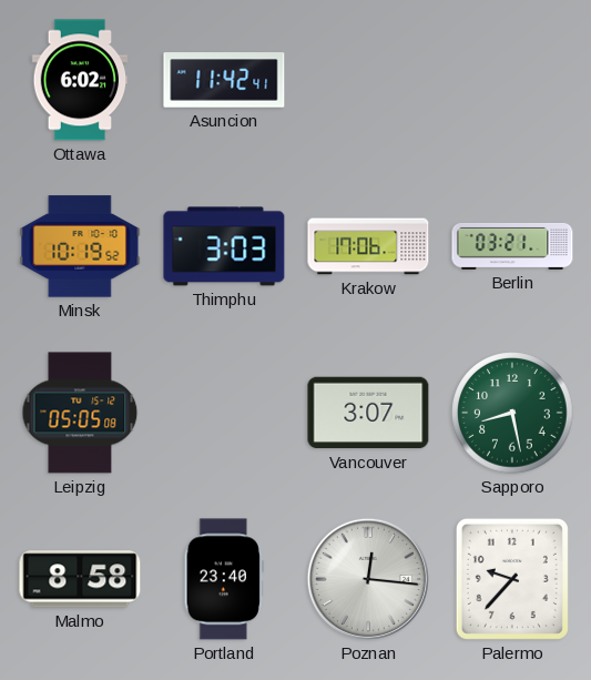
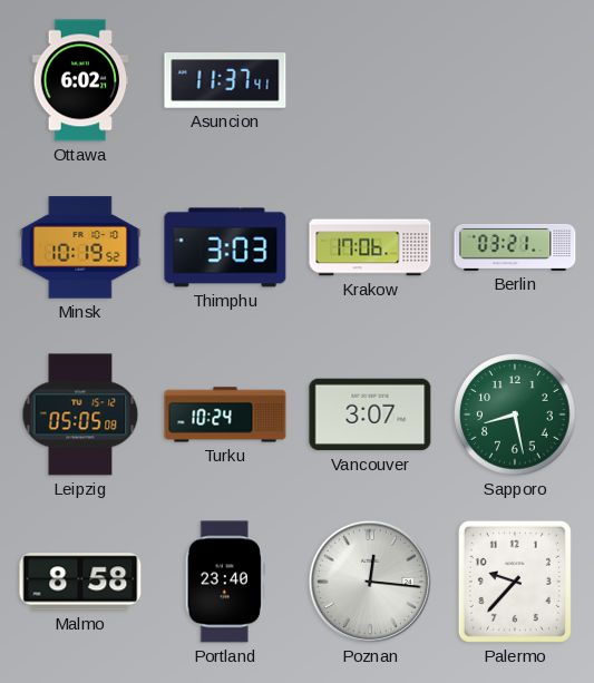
Asuncion: 11:42 -> 11:37 (225, 80)
Turku: none -> 10:24 (225, 414)
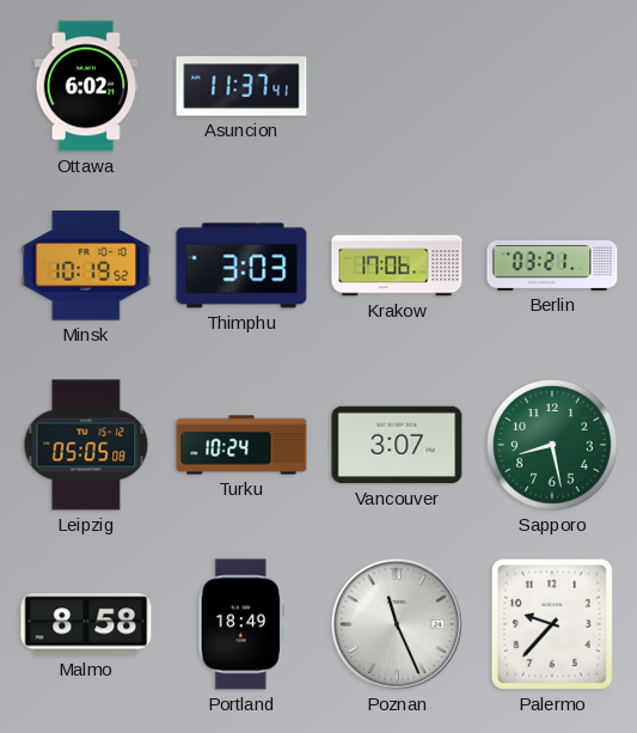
Portland: 23:40 -> 18:49 (241, 624)
Poznan: 12:16 -> 11:26 (397, 624)
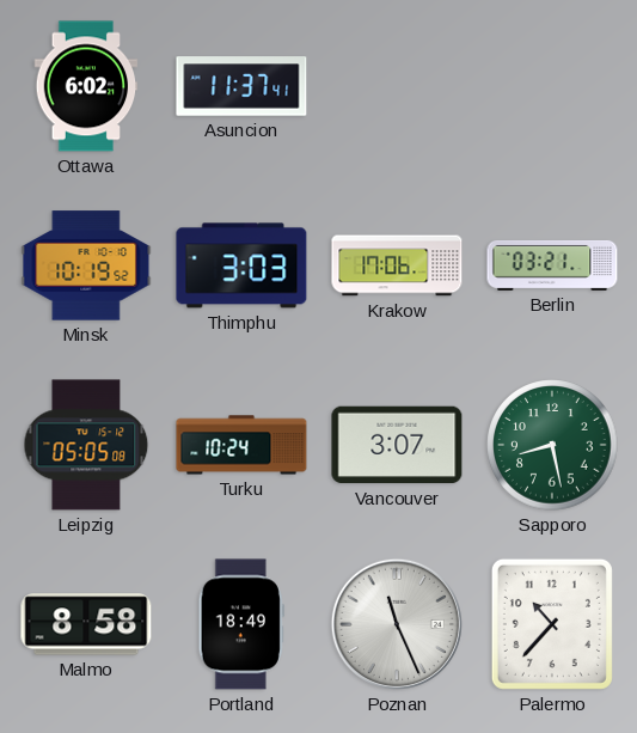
Palermo: 9:37 -> 10:37 (552, 624)
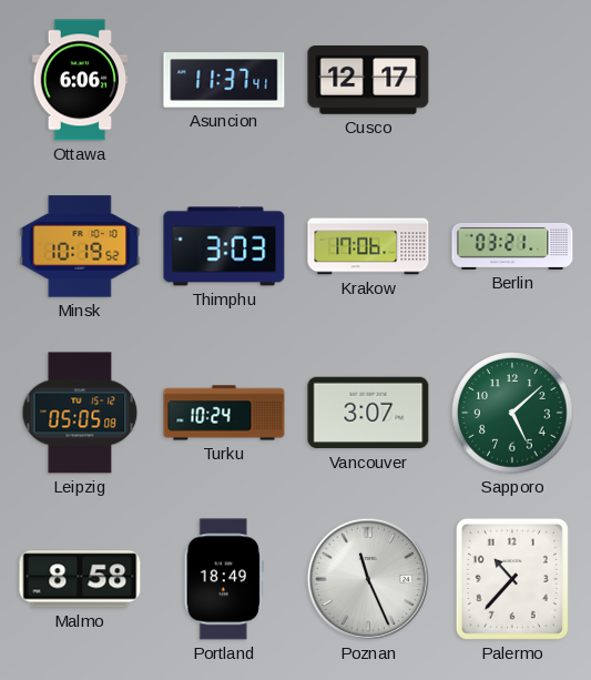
Ottawa: 6:02 -> 6:06 (80, 80)
Cusco: none -> 12:17 (368, 81)
Sapporo: 8:28 -> 5:08 (512, 413)
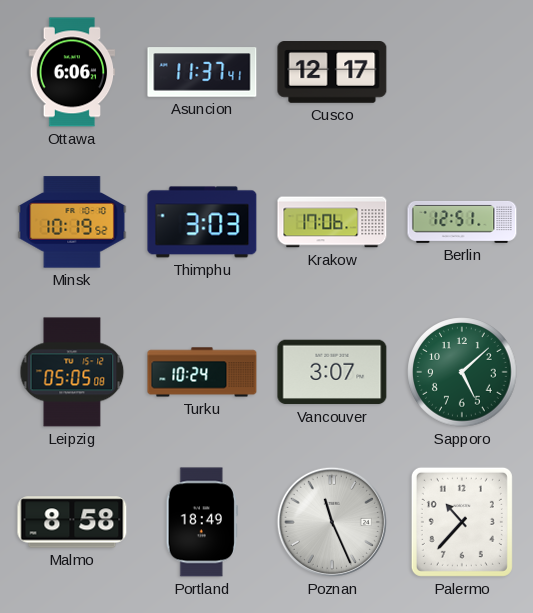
Berlin: 03:21 -> 12:51 (462, 222)
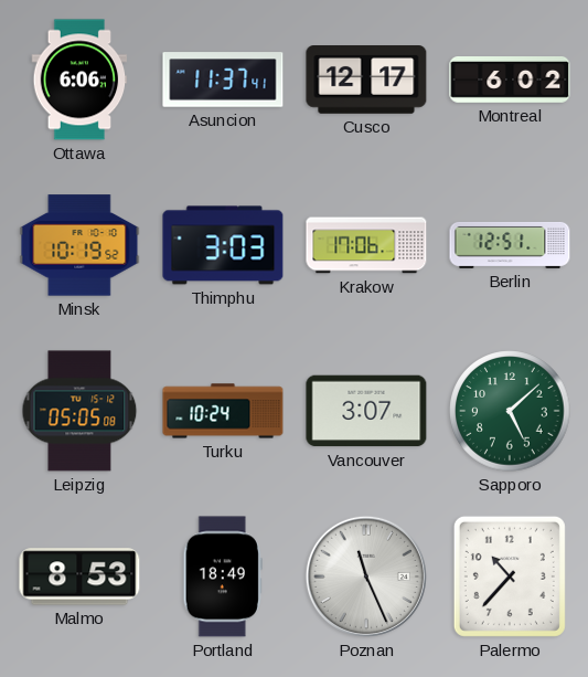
Montreal: none -> 6:02 (510, 81)
Malmo: 8:58 -> 8:53 (79, 576)
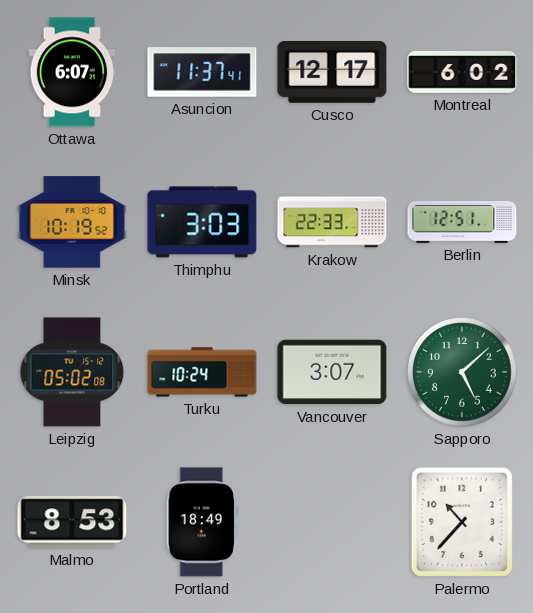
Ottawa: 6:06 -> 6:07 (72, 72)
Krakow: 17:06 -> 22:33 (332, 222)
Leipzig: 05:05 -> 05:02 (72, 372)
Poznan: 11:26 -> none (366, 576)
